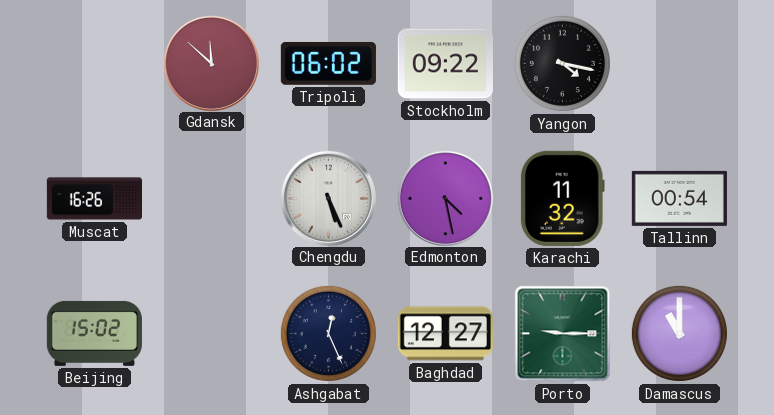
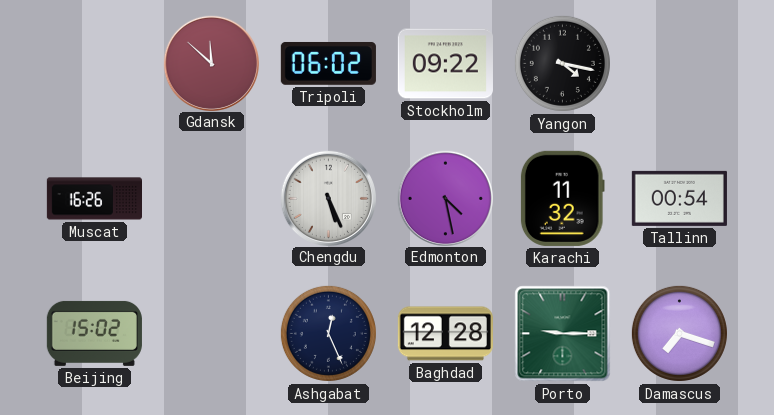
Baghdad: 12:27 -> 12:28 (445, 334)
Damascus: 11:00 -> 7:18 (679, 333)
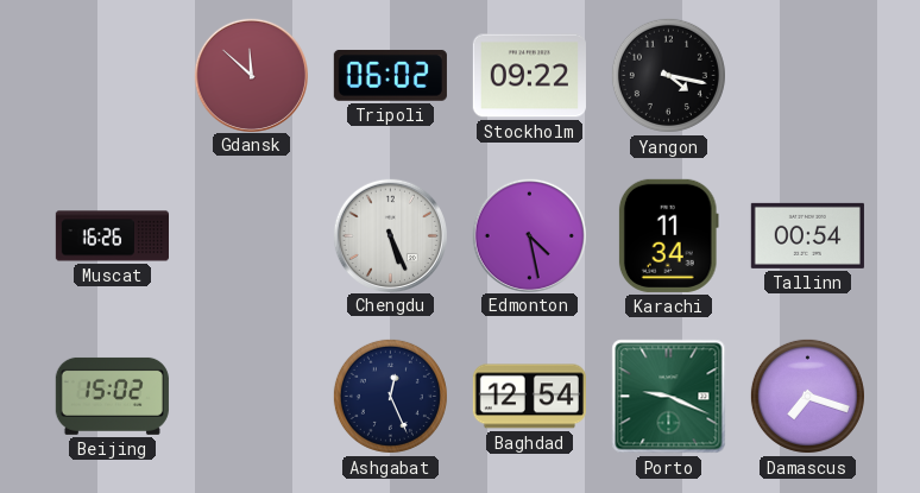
Karachi: 11:32 -> 11:34 (668, 235)
Baghdad: 12:28 -> 12:54 (529, 397)
Porto: 9:15 -> 9:19 (669, 397)
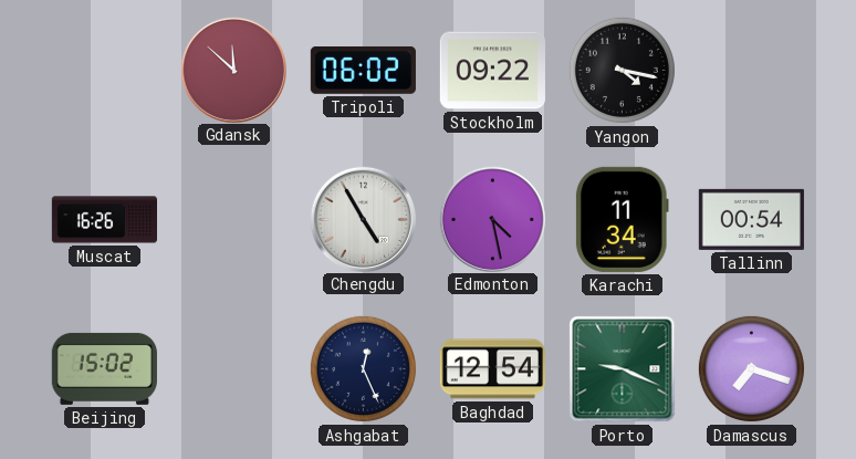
Chengdu: 5:26 -> 4:55 (363, 219)
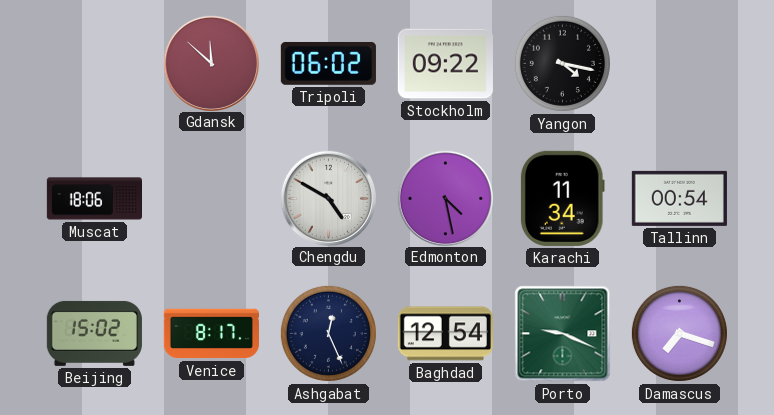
Muscat: 16:26 -> 18:06 (94, 199)
Chengdu: 4:55 -> 4:50 (328, 198)
Venice: none -> 8:17 (211, 334)
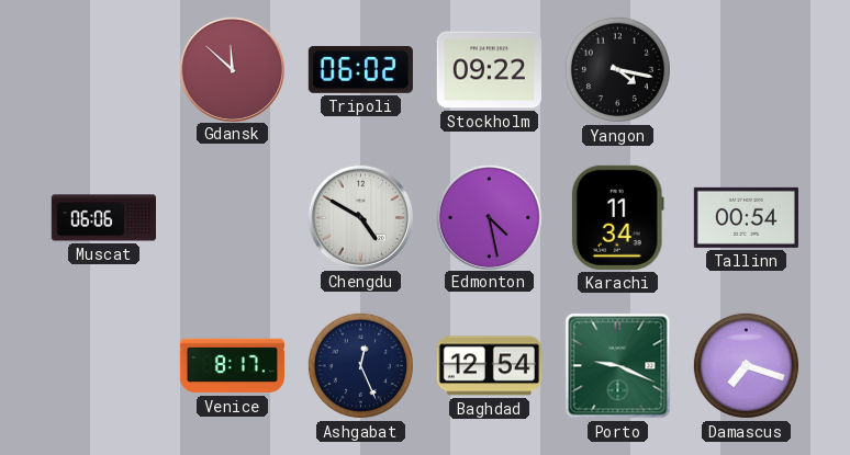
Muscat: 18:06 -> 06:06 (103, 218)
Beijing: 15:02 -> none (94, 333)
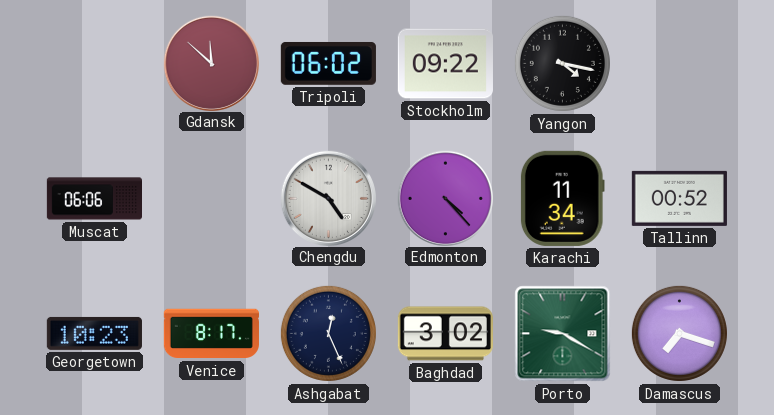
Edmonton: 4:28 -> 4:23 (445, 198)
Tallinn: 00:54 -> 00:52 (679, 198)
Georgetown: none -> 10:23 (94, 333)
Baghdad: 12:54 -> 3:02 (445, 334)
Porto: 9:19 -> 9:20 (563, 334)
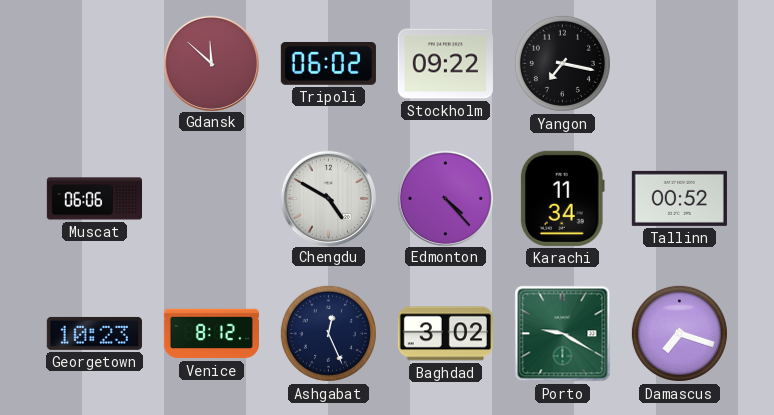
Yangon: 4:17 -> 7:17 (562, 63)
Venice: 8:17 -> 8:12 (211, 334)
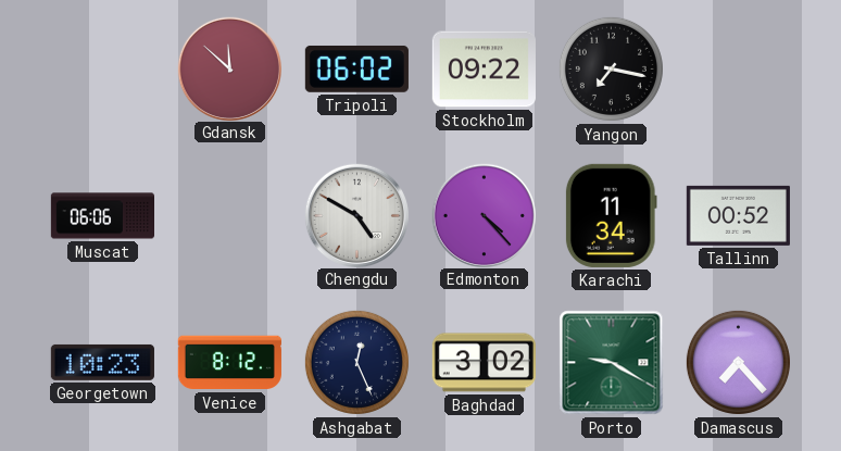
Damascus: 7:18 -> 7:23 (738, 362)
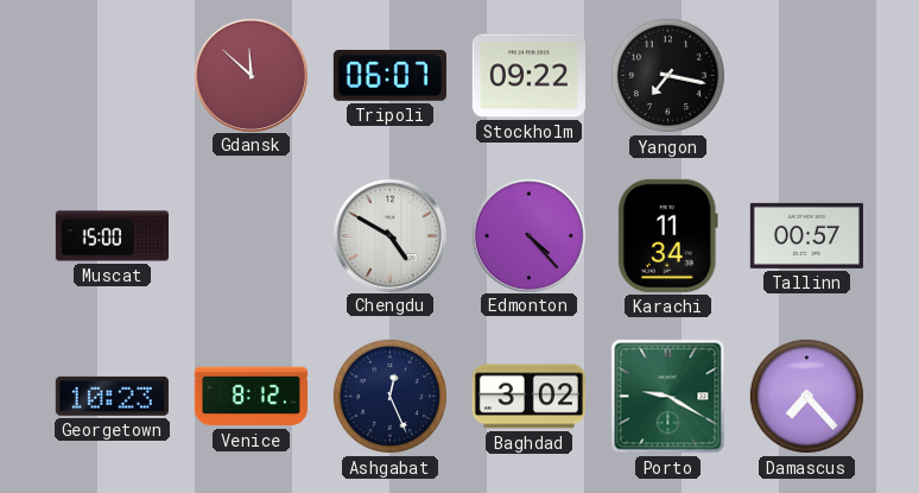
Tripoli: 06:02 -> 06:07 (389, 76)
Muscat: 06:06 -> 15:00 (112, 236)
Tallinn: 00:52 -> 00:57 (806, 235)
